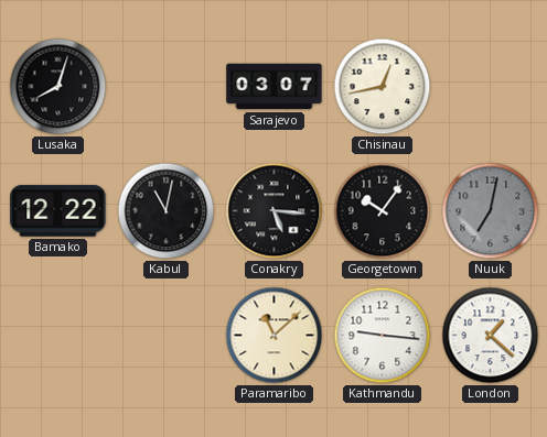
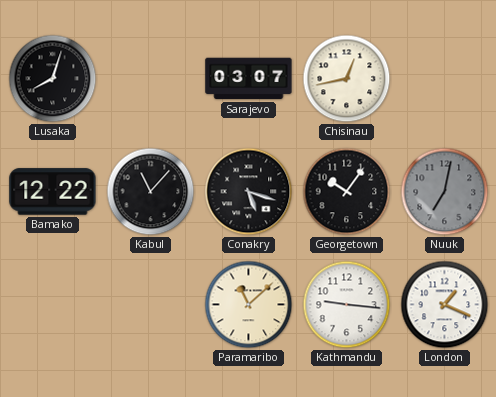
Kabul: 11:02 -> 11:07 (151, 192)
Conakry: 5:16 -> 5:18 (249, 192)
London: 1:22 -> 1:19 (445, 305)
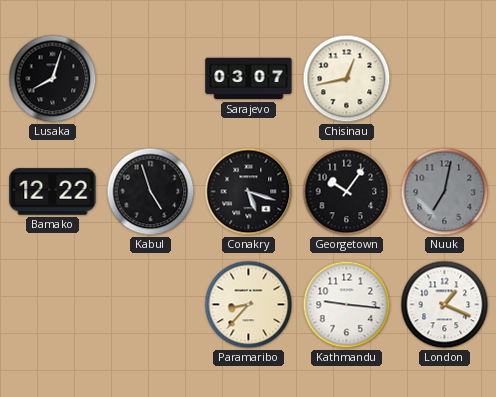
Kabul: 11:07 -> 4:57 (151, 192)
Paramaribo: 11:08 -> 8:37 (249, 305)
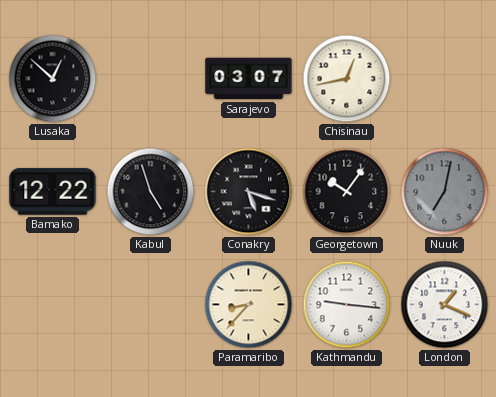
Lusaka: 8:03 -> 12:52 (53, 79)
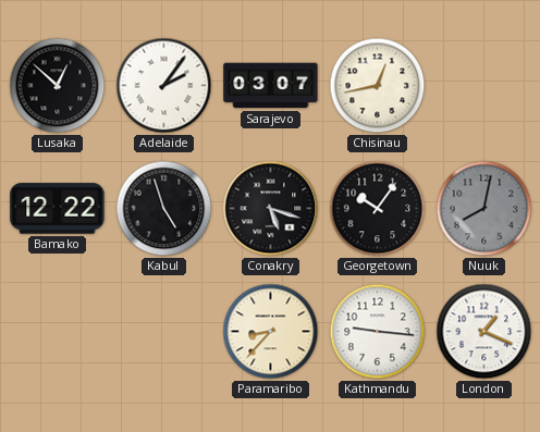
Adelaide: none -> 2:06 (164, 86)
Nuuk: 7:02 -> 8:02 (484, 209)
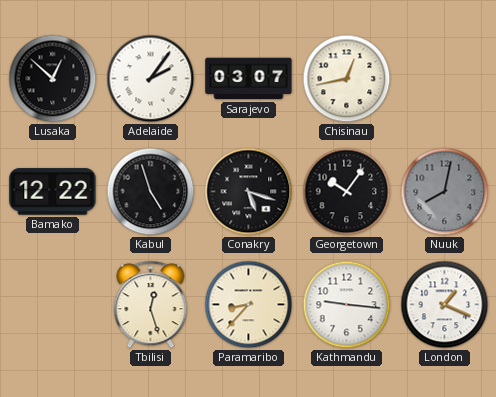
Tbilisi: none -> 12:27 (151, 305)
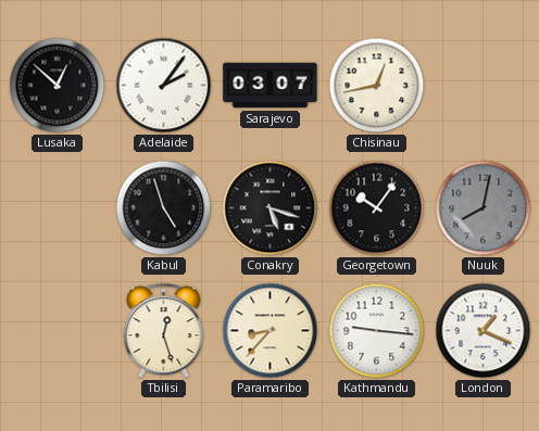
Bamako: 12:22 -> none (53, 192)
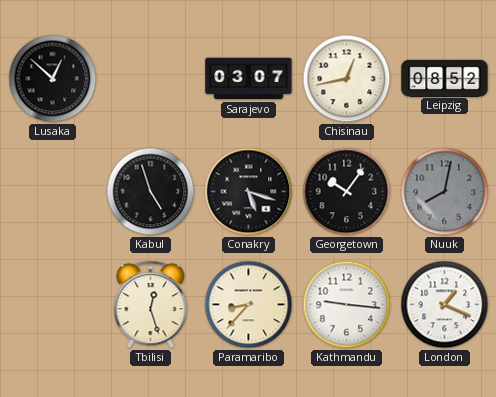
Adelaide: 2:06 -> none (164, 86)
Leipzig: none -> 08:52 (445, 78)
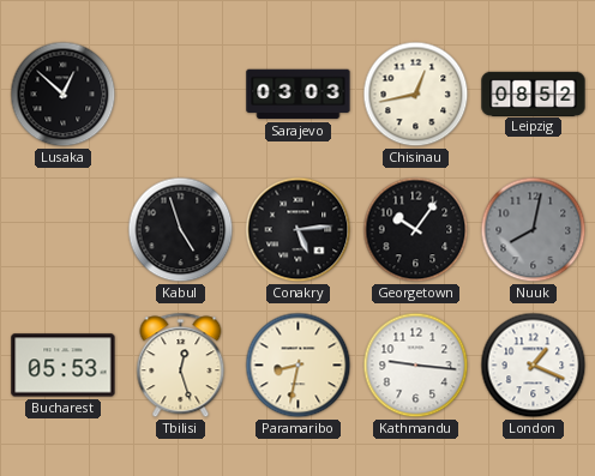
Sarajevo: 03:07 -> 03:03 (299, 95)
Conakry: 5:18 -> 5:14 (299, 230)
Bucharest: none -> 05:53 (64, 366)
Paramaribo: 8:37 -> 8:32 (299, 366)
